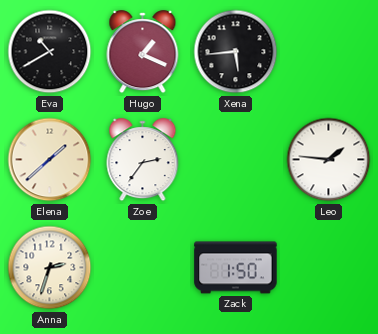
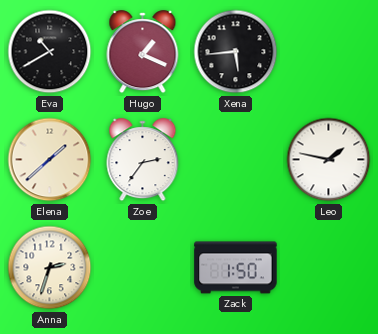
Leo: 1:46 -> 1:47 (329, 160)
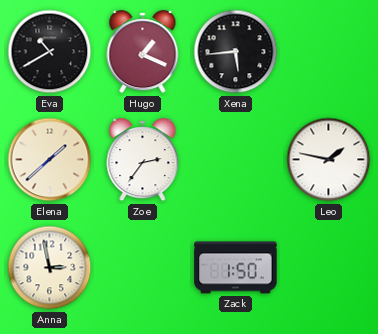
Anna: 2:33 -> 2:58 (50, 268)
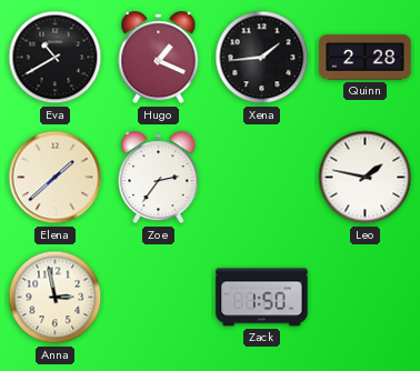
Xena: 5:44 -> 1:44 (262, 58)
Quinn: none -> 2:28 (366, 58)
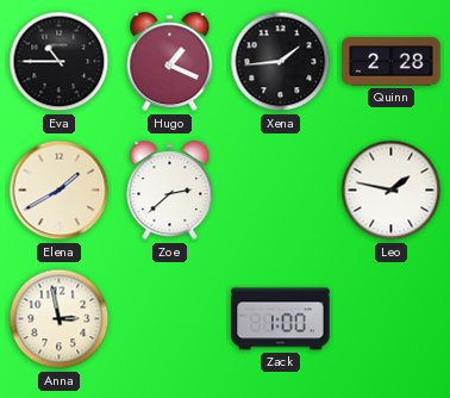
Eva: 10:40 -> 10:45 (60, 62)
Elena: 1:38 -> 1:40 (60, 191)
Zoe: 2:36 -> 2:38 (170, 191)
Zack: 1:50 -> 1:00 (281, 319)
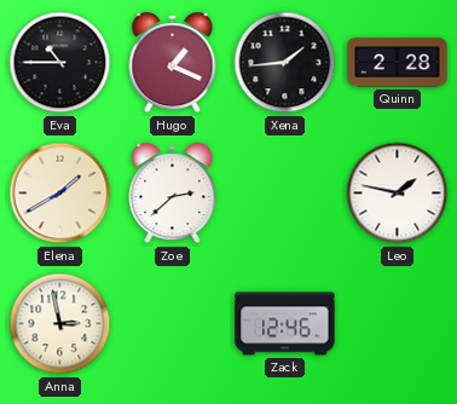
Zack: 1:00 -> 12:46 (285, 324)
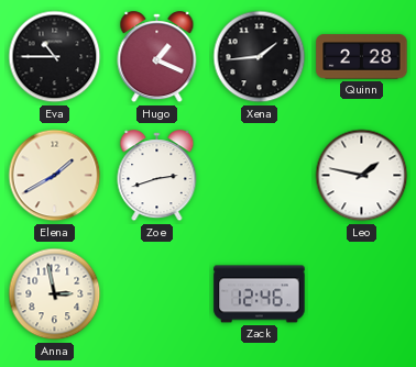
Zoe: 2:38 -> 2:42 (157, 176)
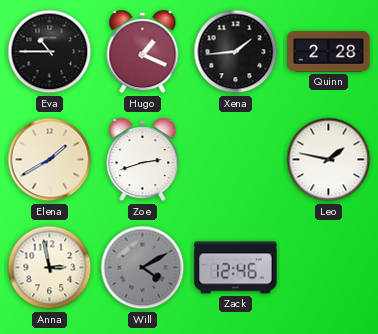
Will: none -> 4:10 (143, 268)
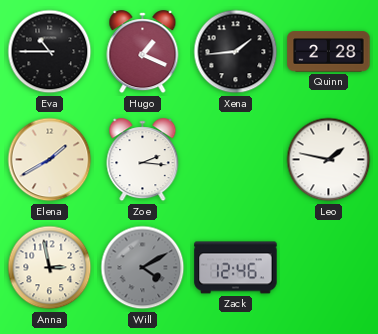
Zoe: 2:42 -> 2:16 (143, 160)
